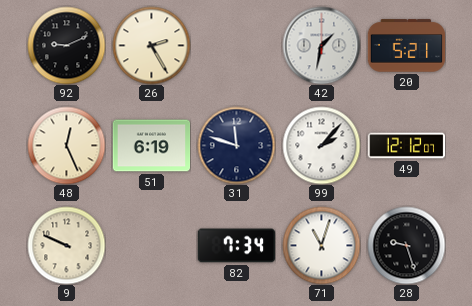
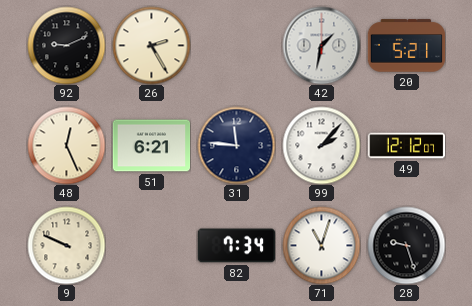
51: 6:19 -> 6:21 (151, 146)
31: 11:48 -> 11:46 (236, 145)
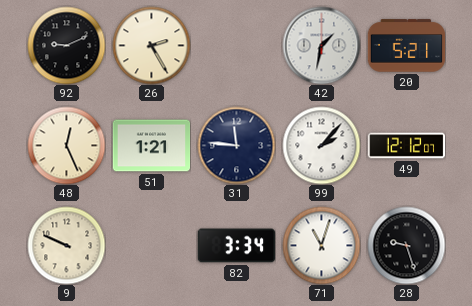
51: 6:21 -> 1:21 (151, 146)
82: 7:34 -> 3:34 (236, 246)
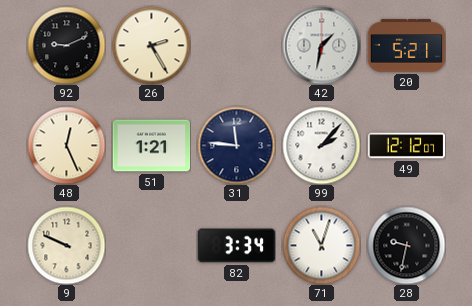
28: 9:27 -> 9:32 (406, 245)
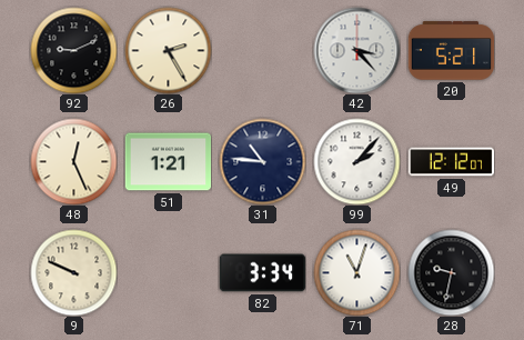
42: 1:32 -> 3:23 (356, 50)
31: 11:46 -> 10:46 (262, 161)
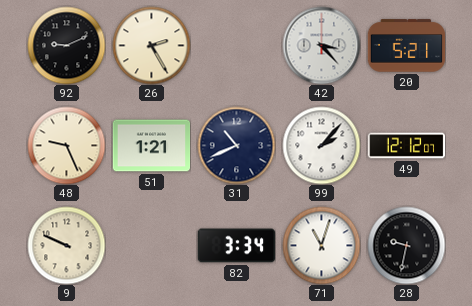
48: 12:26 -> 9:26 (66, 145)
31: 10:46 -> 10:41 (236, 145)
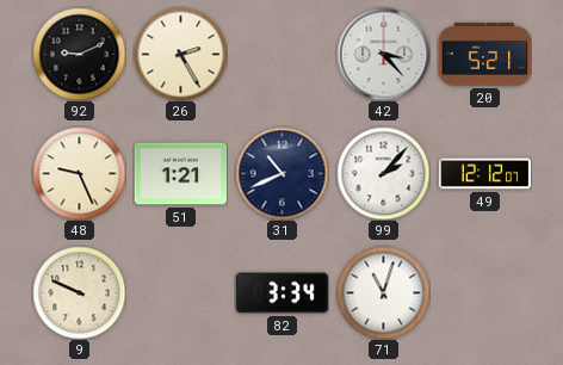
28: 9:32 -> none (406, 245)
